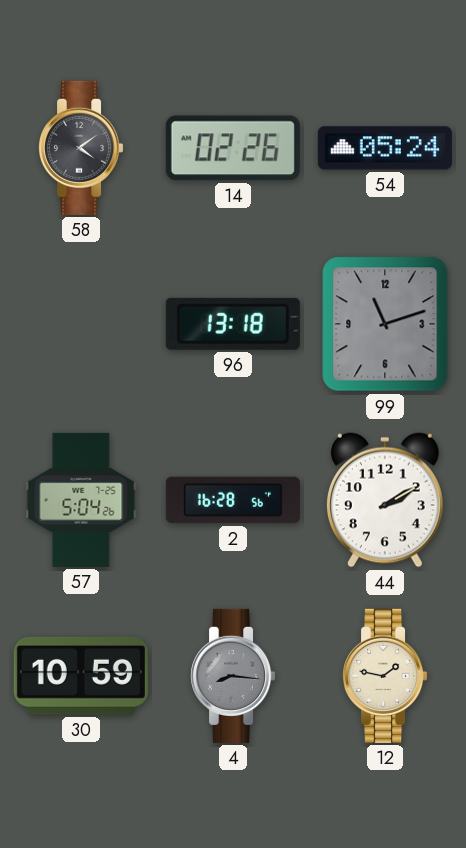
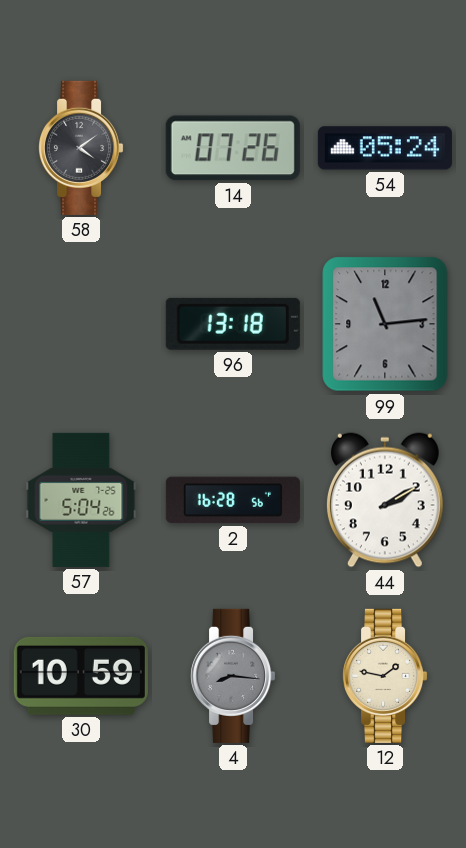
14: 02:26 -> 07:26 (233, 148)
99: 11:12 -> 11:14 (385, 324)
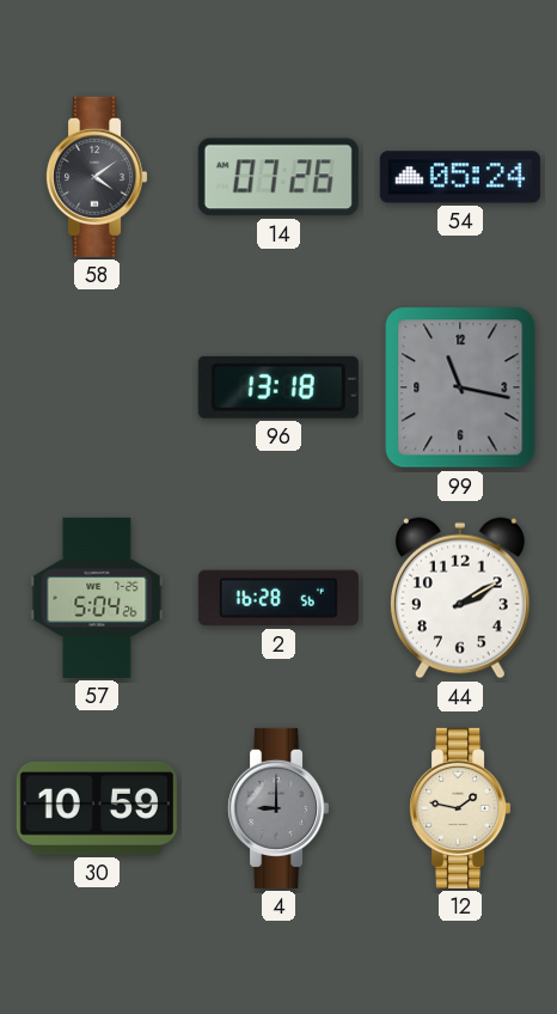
99: 11:14 -> 11:17 (460, 387)
4: 8:16 -> 9:00 (280, 808)
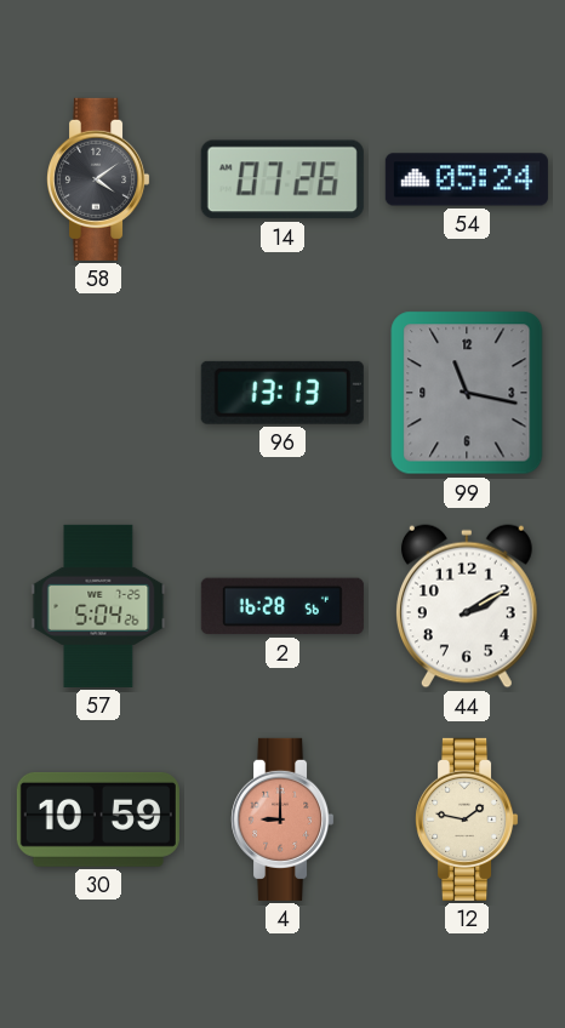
96: 13:18 -> 13:13 (282, 393)
4 dial: grey -> salmon (284, 819)
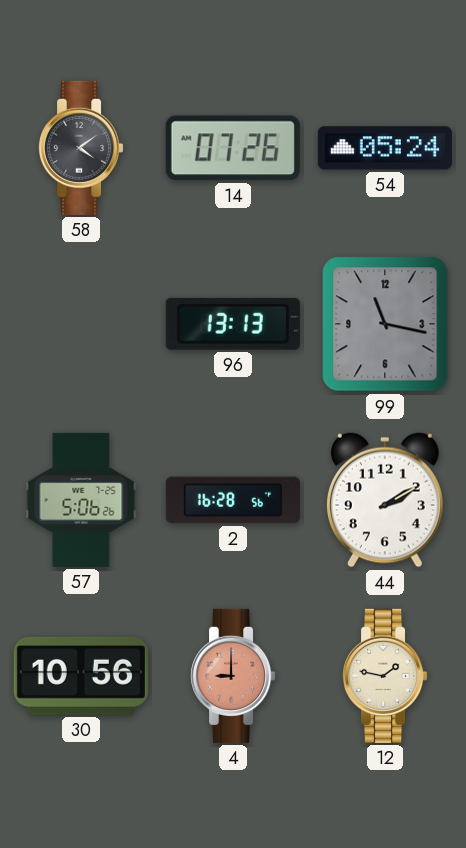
57: 5:04 -> 5:06 (81, 500)
30: 10:59 -> 10:56 (81, 676)
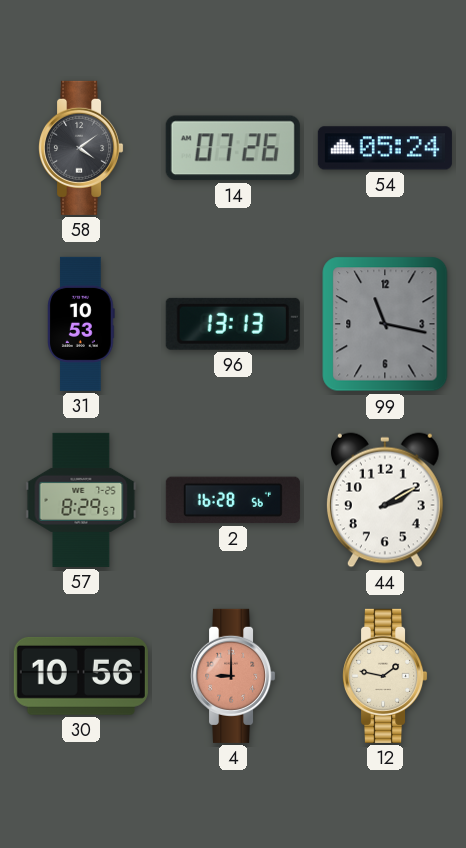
31: none -> 10:53 (81, 324)
57: 5:06 -> 8:29 (81, 500)
